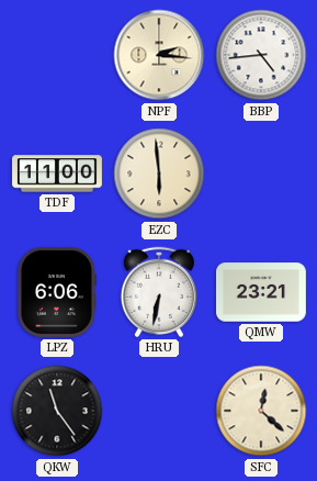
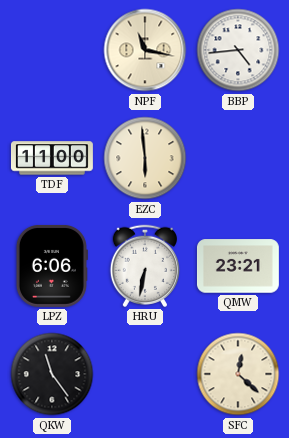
NPF: 2:16 -> 11:17 (145, 50)
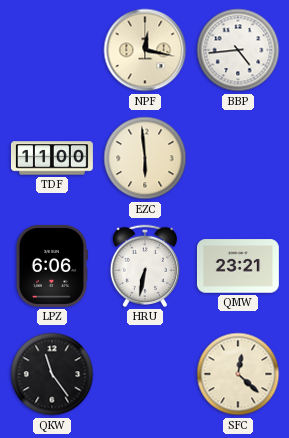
NPF: 11:17 -> 12:17 (145, 50)
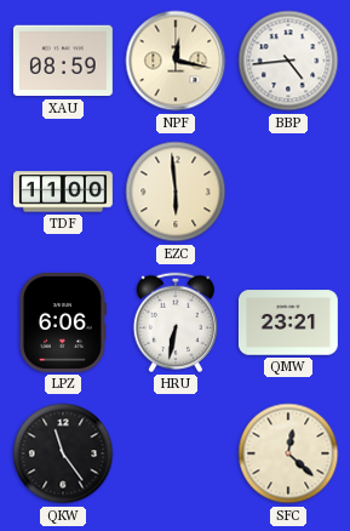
XAU: none -> 08:59 (63, 61)
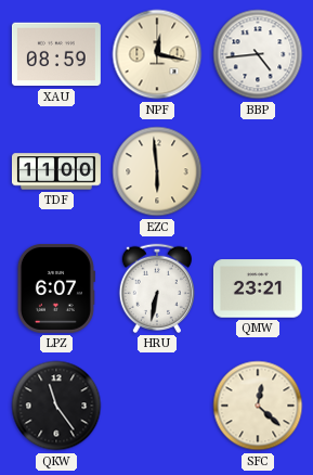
LPZ: 6:06 -> 6:07 (55, 288)
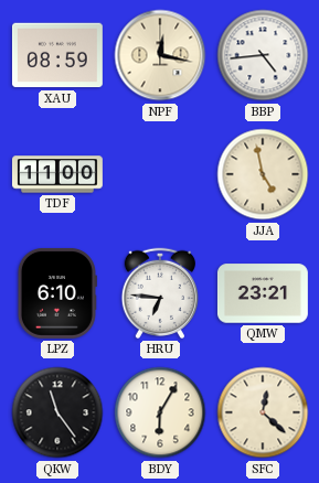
EZC: 5:59 -> none (157, 171)
JJA: none -> 4:58 (263, 174)
LPZ: 6:07 -> 6:10 (56, 293)
HRU: 6:32 -> 6:46 (159, 293)
BDY: none -> 6:05 (160, 412)
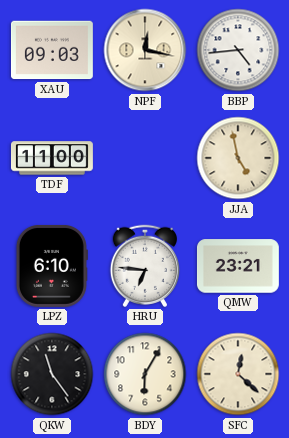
XAU: 08:59 -> 09:03 (52, 50)
